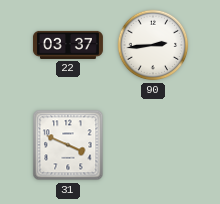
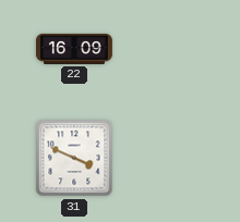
22: 03:37 -> 16:09 (74, 49)
90: 2:44 -> none (153, 45)
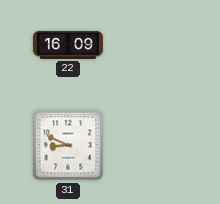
31: 3:49 -> 8:49 (68, 145)
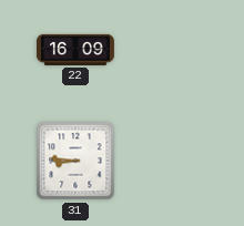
31: 8:49 -> 8:46 (75, 161)
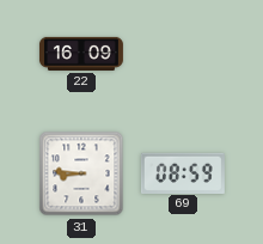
69: none -> 08:59 (183, 172)
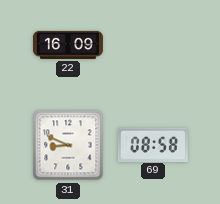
31: 8:46 -> 8:49 (68, 145)
69: 08:59 -> 08:58 (153, 144)
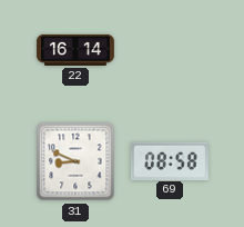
22: 16:09 -> 16:14 (75, 50)
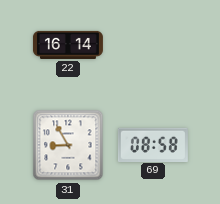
31: 8:49 -> 8:55 (68, 145)
